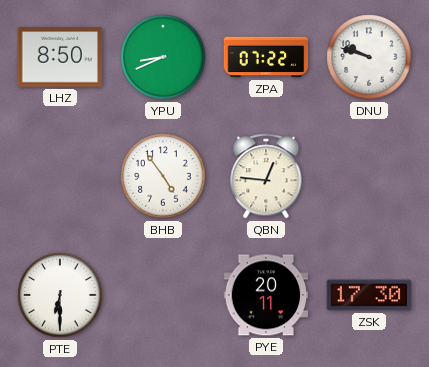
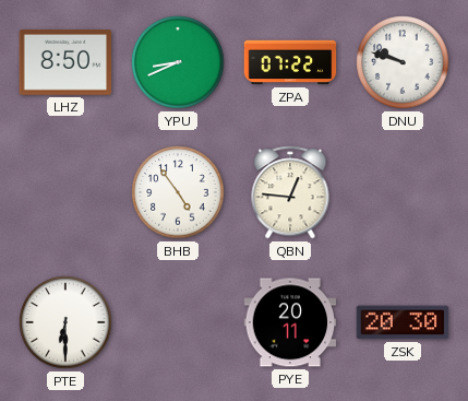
ZSK: 17:30 -> 20:30 (403, 322)
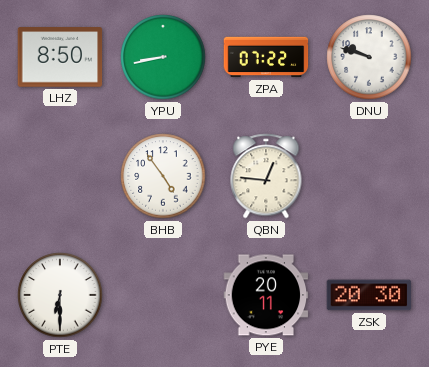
YPU: 8:41 -> 8:43 (163, 57)
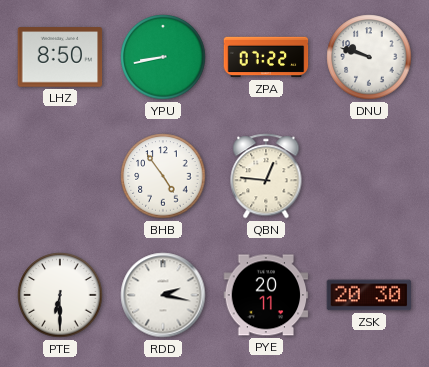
RDD: none -> 2:17 (163, 295)
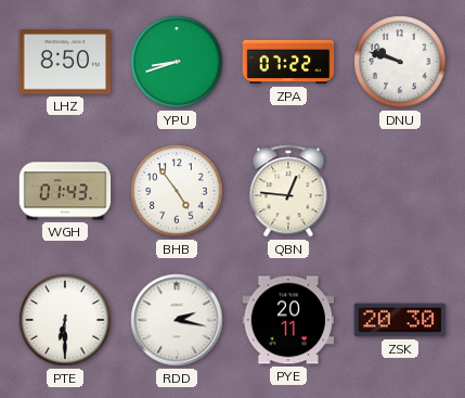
YPU: 8:43 -> 8:42 (177, 62)
WGH: none -> 01:43 (65, 191)
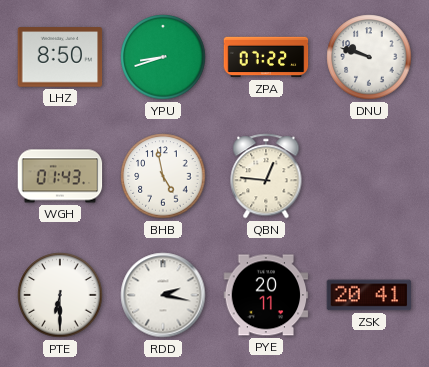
BHB: 4:54 -> 4:58 (163, 176)
ZSK: 20:30 -> 20:41 (369, 295)
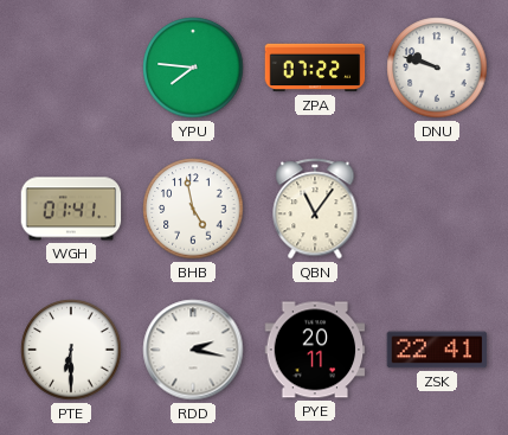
LHZ: 8:50 -> none (60, 57)
YPU: 8:42 -> 7:46 (193, 68)
WGH: 01:43 -> 01:41 (71, 209)
QBN: 12:46 -> 11:06 (315, 209)
ZSK: 20:41 -> 22:41 (437, 350)
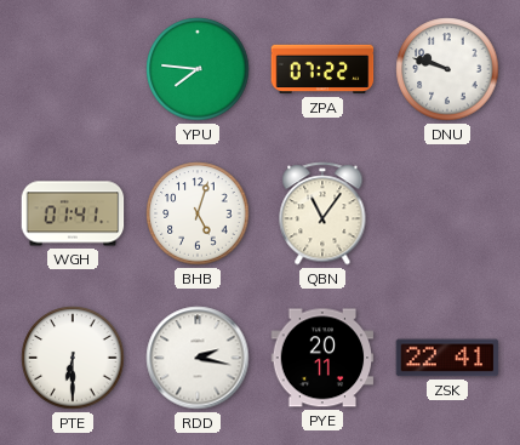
BHB: 4:58 -> 5:03 (198, 213)
